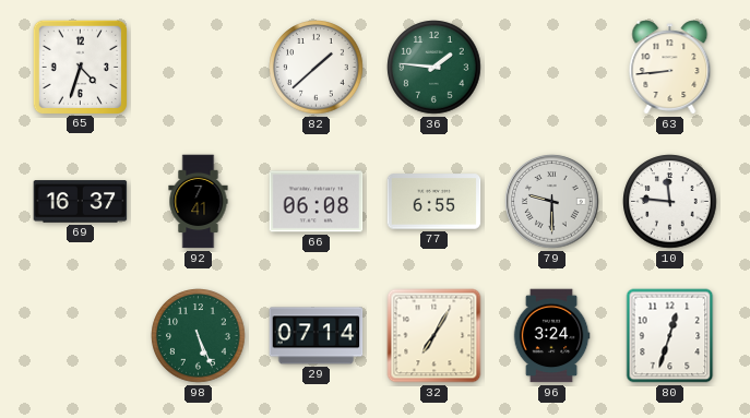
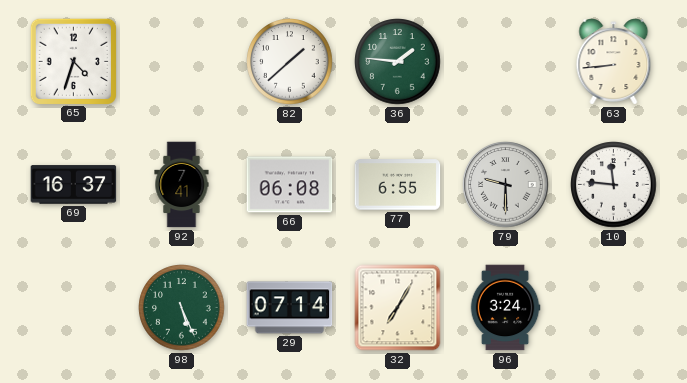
80: 12:33 -> none (670, 336)
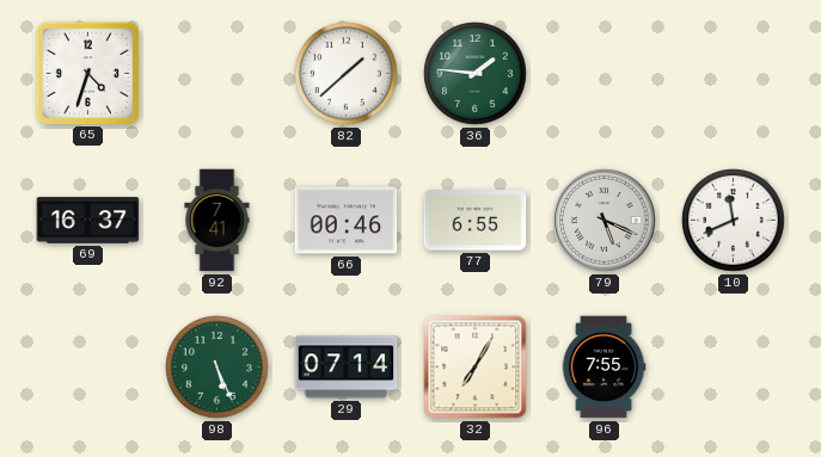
63: 8:44 -> none (614, 62)
66: 06:08 -> 00:46 (347, 221)
79: 9:30 -> 5:19 (605, 221)
10: 11:46 -> 11:41 (734, 221)
96: 3:24 -> 7:55 (604, 368)
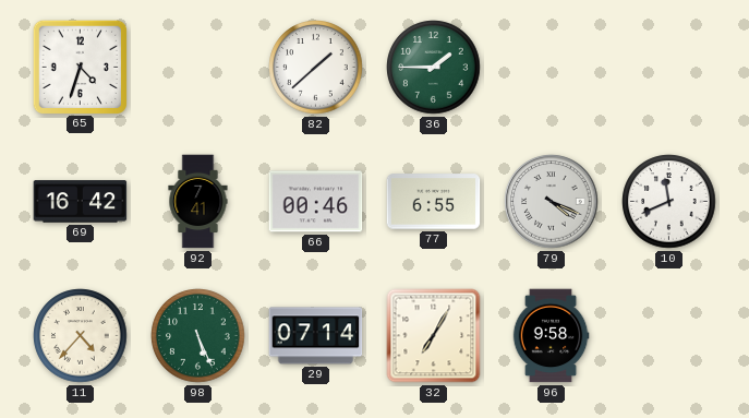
36: 1:46 -> 1:45 (434, 68)
69: 16:37 -> 16:42 (81, 202)
79: 5:19 -> 4:19 (552, 202)
11: none -> 4:37 (81, 336)
96: 7:55 -> 9:58 (551, 336)
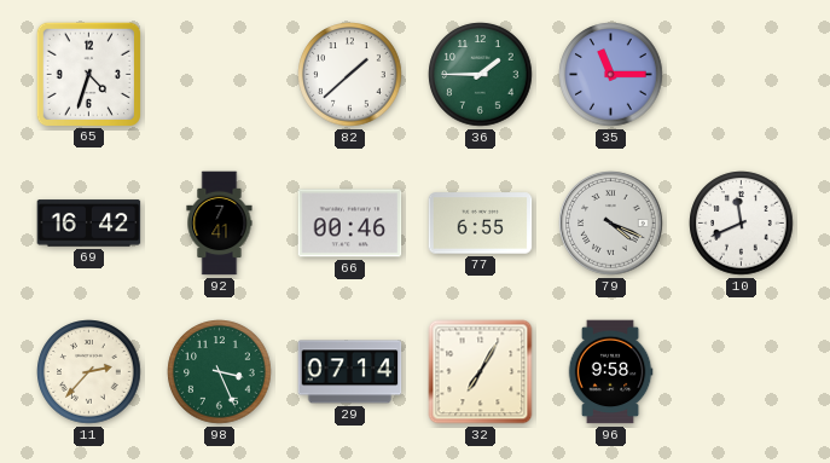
35: none -> 11:15 (611, 75)
11: 4:37 -> 2:37 (89, 372)
98: 5:26 -> 3:26 (220, 372)
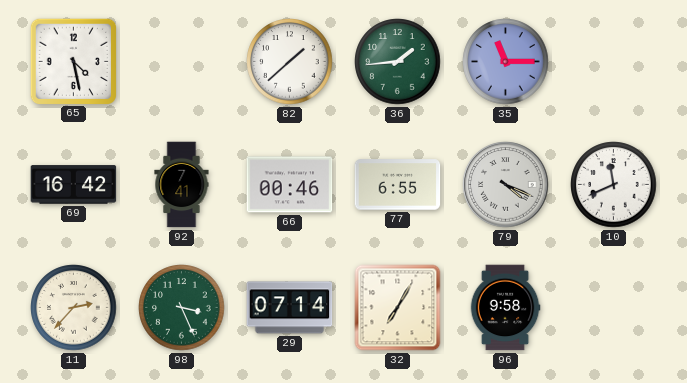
65: 4:33 -> 4:28 (73, 61)
36: 1:45 -> 1:44 (398, 62)
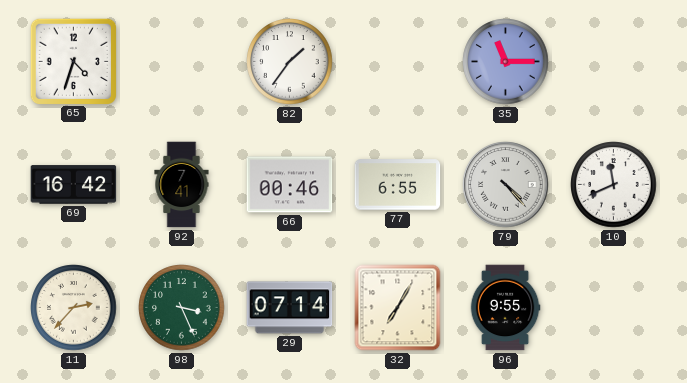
65: 4:28 -> 4:33 (73, 61)
82: 1:38 -> 1:36 (290, 62)
36: 1:44 -> none (398, 62)
79: 4:19 -> 4:23 (506, 185)
96: 9:58 -> 9:55 (505, 308)
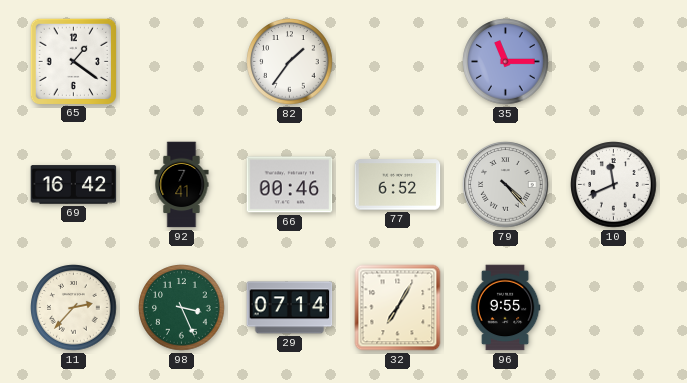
65: 4:33 -> 1:21 (73, 61)
77: 6:55 -> 6:52 (398, 185)
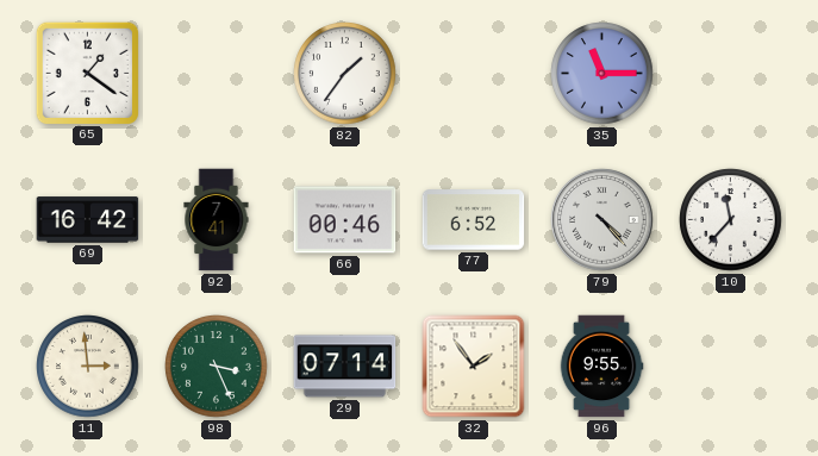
10: 11:41 -> 11:37 (731, 220)
11: 2:37 -> 2:59 (88, 367)
32: 7:05 -> 1:54 (474, 367)
